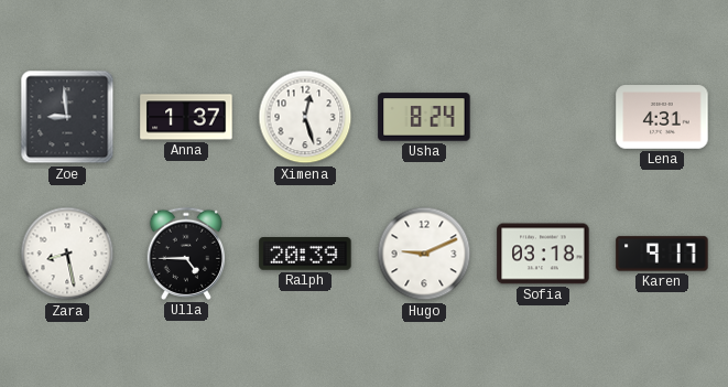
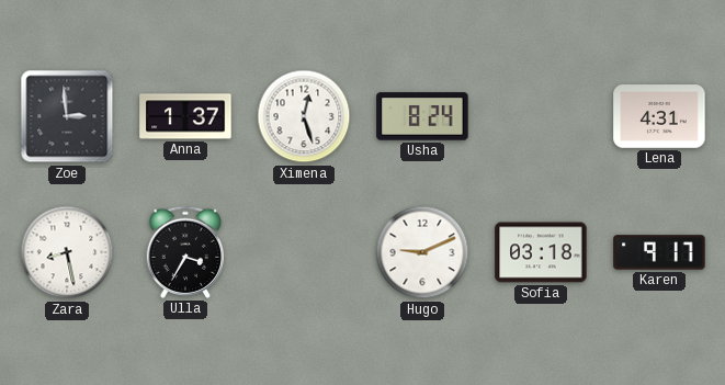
Zoe: 8:59 -> 2:59 (67, 116)
Ulla: 4:45 -> 3:35 (185, 252)
Ralph: 20:39 -> none (305, 254)
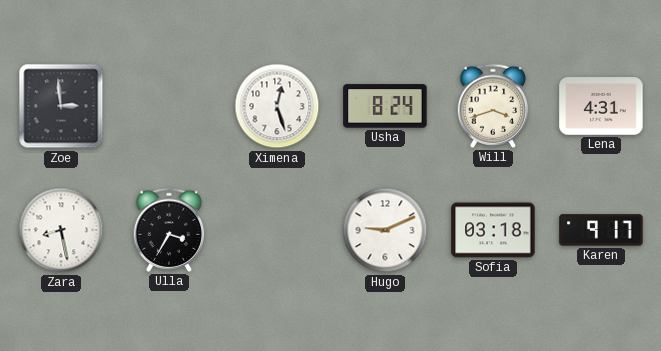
Anna: 1:37 -> none (185, 116)
Will: none -> 3:42 (493, 106)
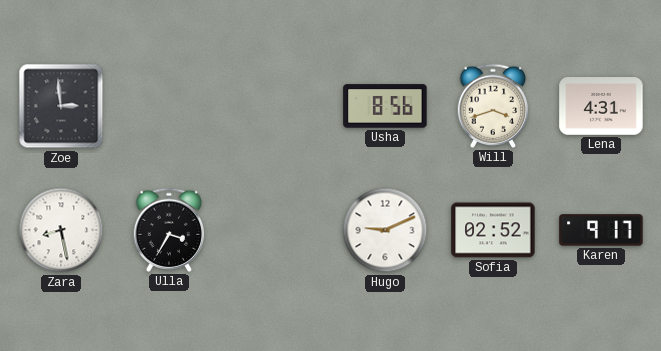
Ximena: 12:27 -> none (277, 106)
Usha: 8:24 -> 8:56 (385, 106)
Sofia: 03:18 -> 02:52 (493, 230)
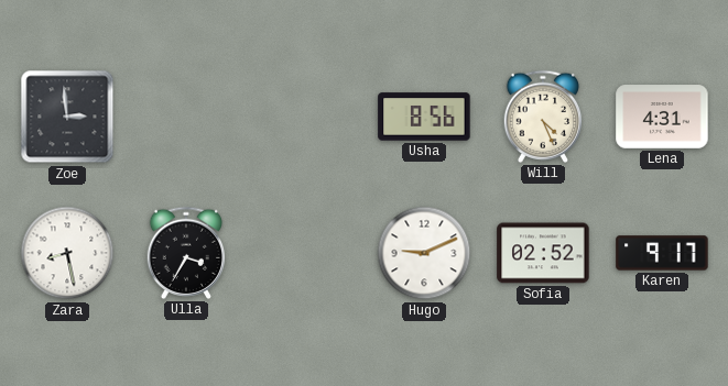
Will: 3:42 -> 4:26 (543, 117)
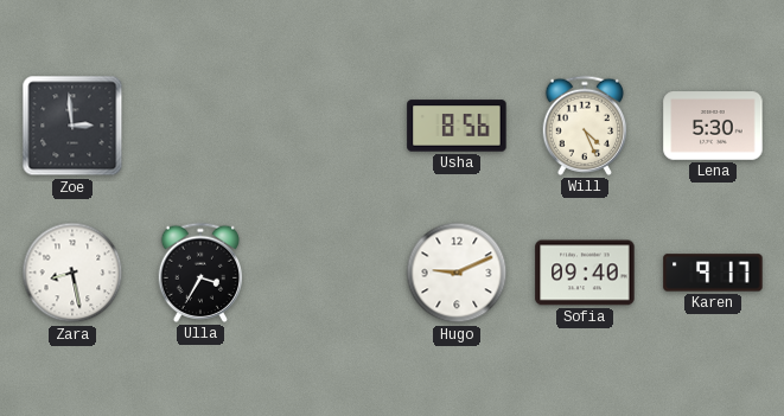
Lena: 4:31 -> 5:30 (713, 126)
Sofia: 02:52 -> 09:40 (585, 273)
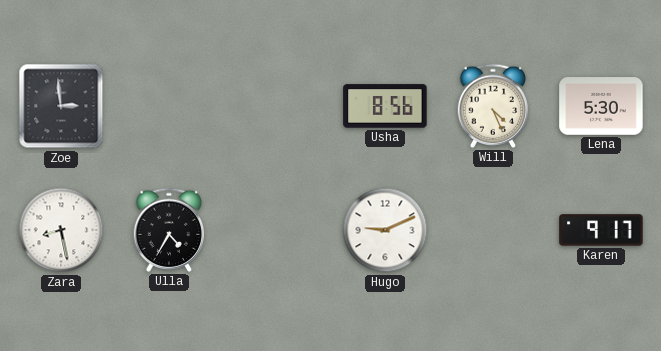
Ulla: 3:35 -> 4:35 (169, 230)
Sofia: 09:40 -> none (585, 273)
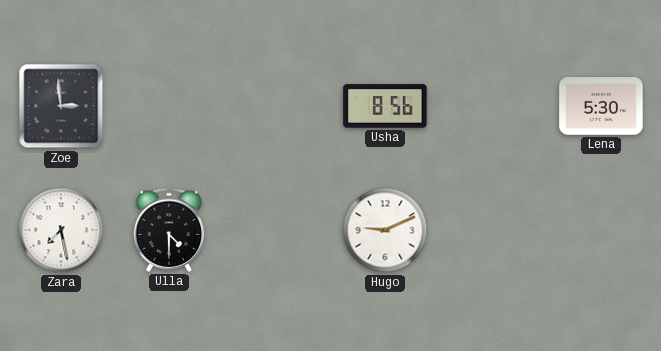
Will: 4:26 -> none (493, 106)
Zara: 8:28 -> 7:28 (61, 230)
Ulla: 4:35 -> 4:30 (169, 230)
Karen: 9:17 -> none (601, 230)
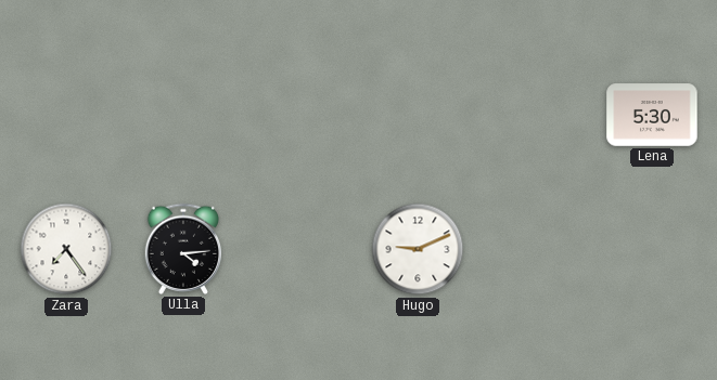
Zoe: 2:59 -> none (61, 106)
Usha: 8:56 -> none (385, 106)
Zara: 7:28 -> 7:24 (66, 249)
Ulla: 4:30 -> 4:14 (183, 249)
